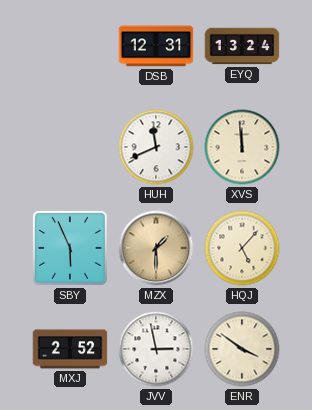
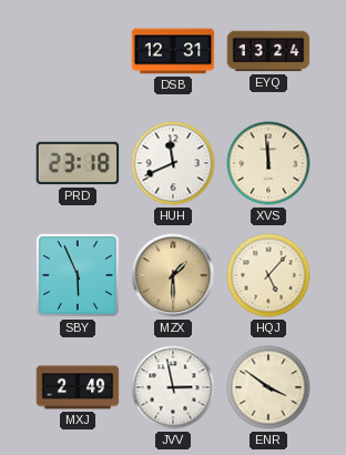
PRD: none -> 23:18 (78, 163)
MXJ: 2:52 -> 2:49 (78, 387)
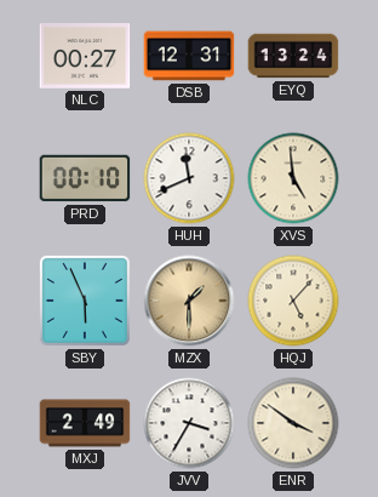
NLC: none -> 00:27 (85, 57)
PRD: 23:18 -> 00:10 (85, 178)
XVS: 11:59 -> 4:59 (293, 178)
JVV: 2:58 -> 3:35 (189, 423)
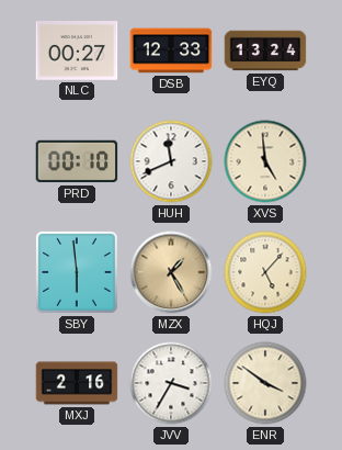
DSB: 12:31 -> 12:33 (171, 50)
SBY: 5:56 -> 5:59 (77, 272)
MZX: 1:30 -> 1:25 (171, 272)
MXJ: 2:49 -> 2:16 (77, 383)
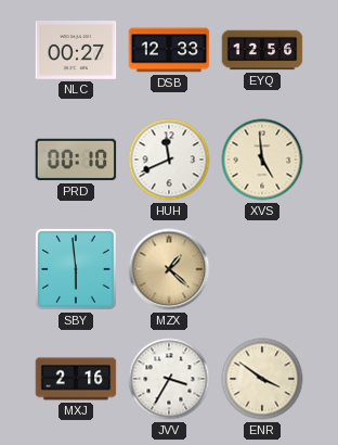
EYQ: 13:24 -> 12:56 (262, 50)
MZX: 1:25 -> 1:22 (169, 269)
HQJ: 5:07 -> none (265, 272)
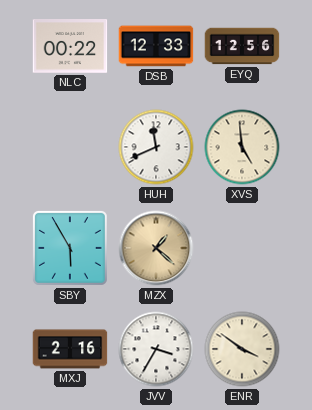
NLC: 00:27 -> 00:22 (70, 47)
PRD: 00:10 -> none (76, 160)
SBY: 5:59 -> 5:55 (70, 248)
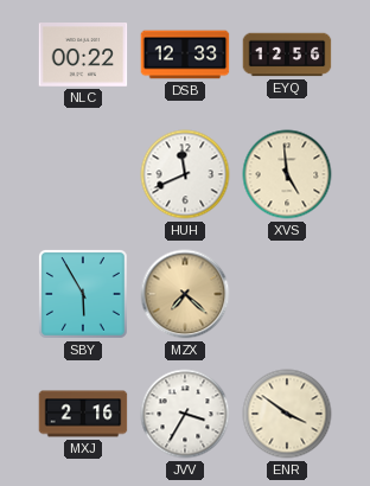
MZX: 1:22 -> 7:22 (185, 294)
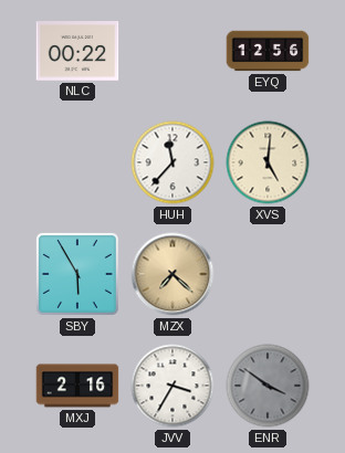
DSB: 12:33 -> none (185, 55)
HUH: 11:41 -> 11:37 (172, 162)
XVS: 4:59 -> 5:01 (268, 162)
ENR dial: cream -> grey (268, 386)
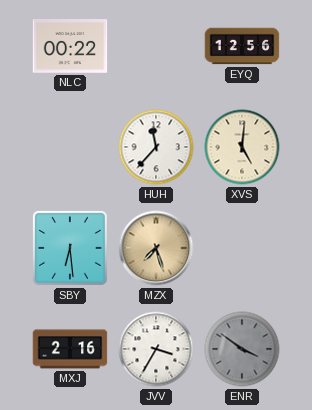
SBY: 5:55 -> 6:29 (70, 248)
MZX: 7:22 -> 7:27 (156, 248)
